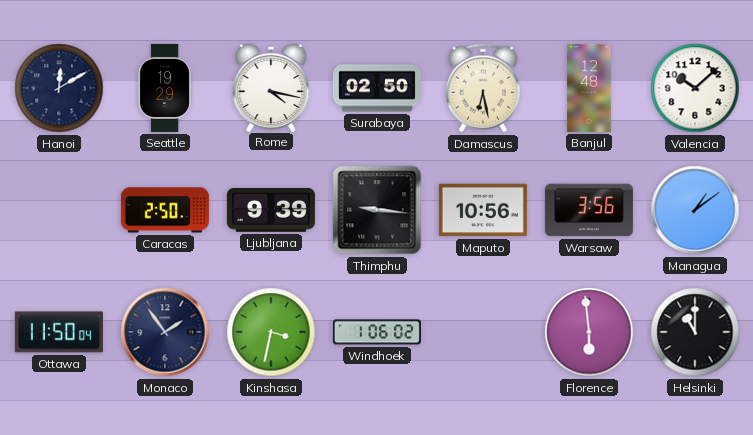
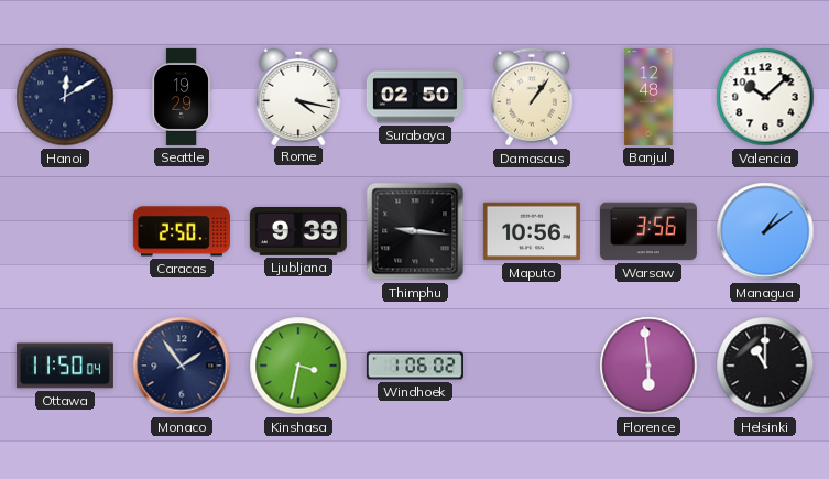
Damascus: 6:28 -> 1:06 (532, 97)
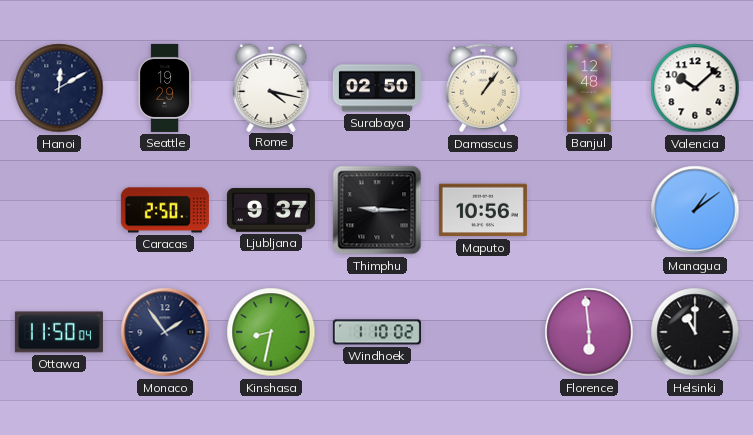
Ljubljana: 9:39 -> 9:37 (271, 211)
Thimphu: 9:16 -> 9:15 (377, 210)
Warsaw: 3:56 -> none (648, 231)
Kinshasa: 3:32 -> 8:32 (271, 332)
Windhoek: 1:06 -> 1:10 (377, 332)
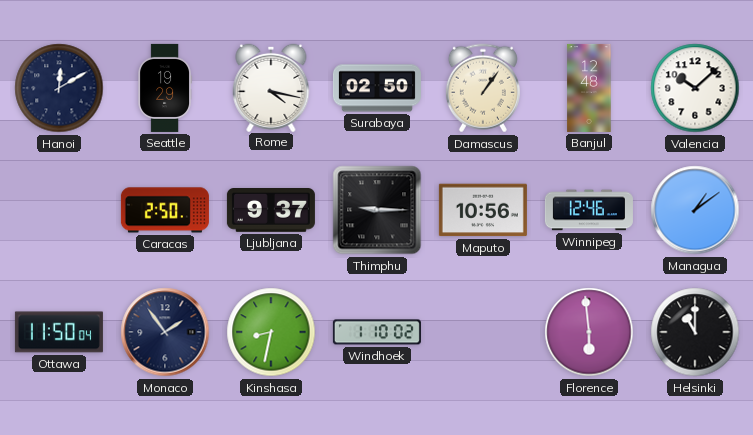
Winnipeg: none -> 12:46 (589, 210)
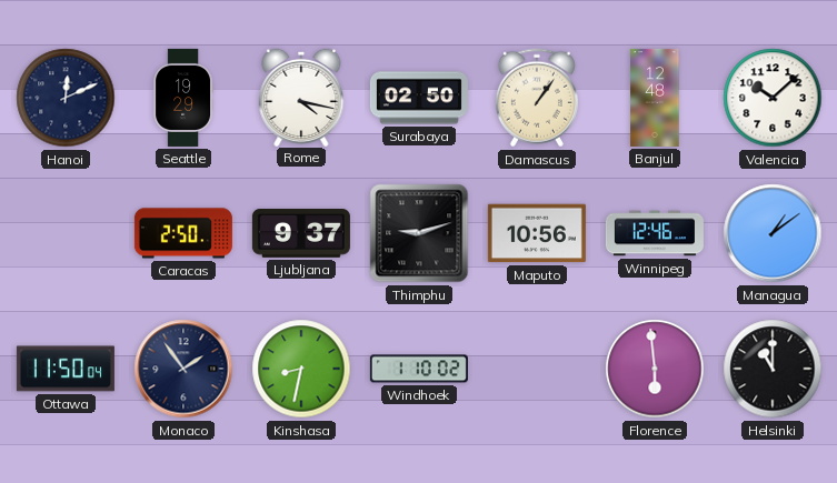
Hanoi: 12:10 -> 12:11 (66, 98)
Thimphu: 9:15 -> 9:12 (419, 233)
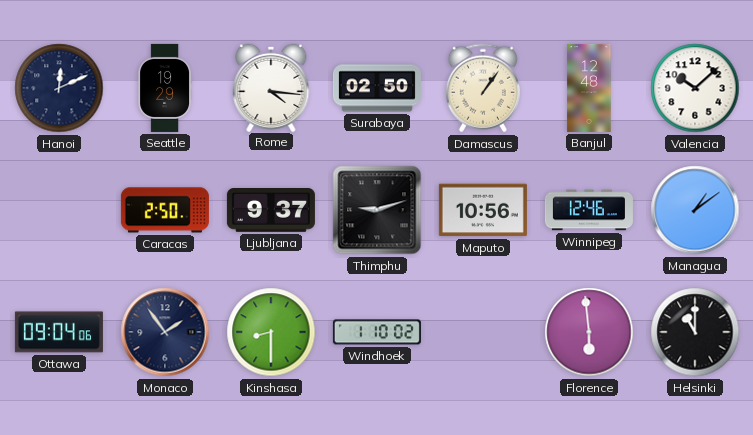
Rome: 4:17 -> 4:16 (271, 87)
Ottawa: 11:50 -> 09:04 (59, 332)
Kinshasa: 8:32 -> 8:30 (271, 332)
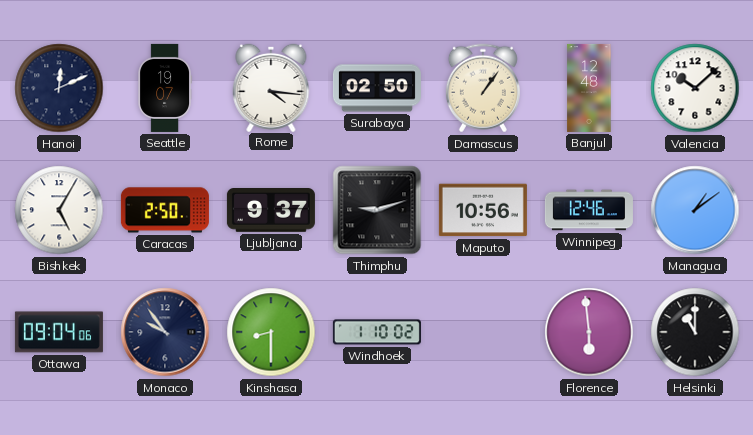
Seattle: 19:29 -> 19:07 (164, 88)
Bishkek: none -> 5:05 (59, 210)
Monaco: 1:54 -> 9:54 (165, 332)
